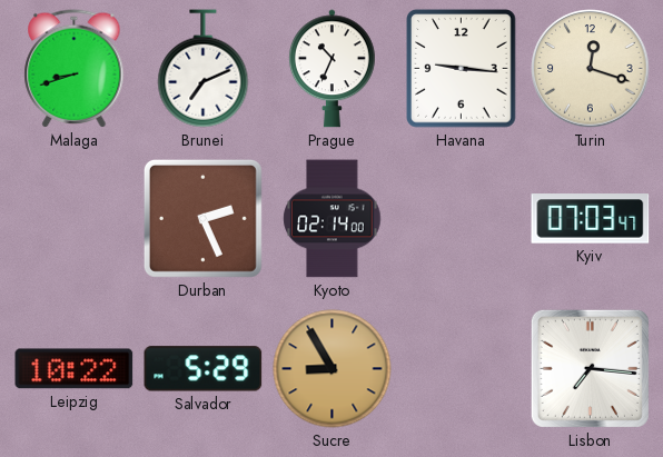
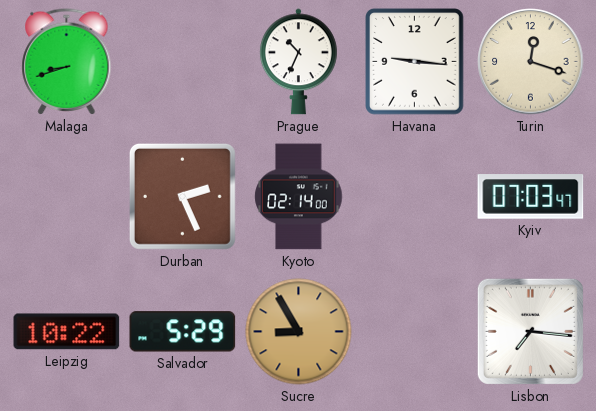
Brunei: 7:11 -> none (204, 69)
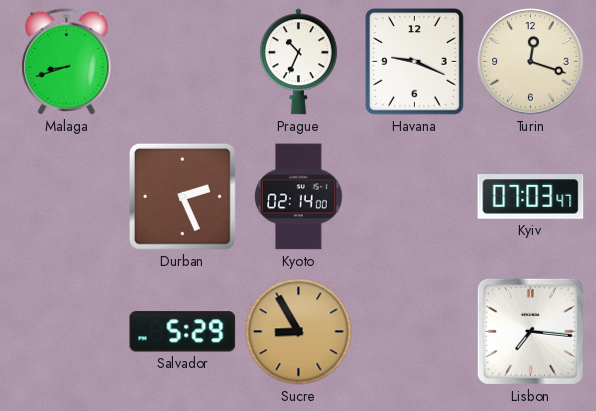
Havana: 9:16 -> 9:19 (415, 62)
Leipzig: 10:22 -> none (67, 332)
